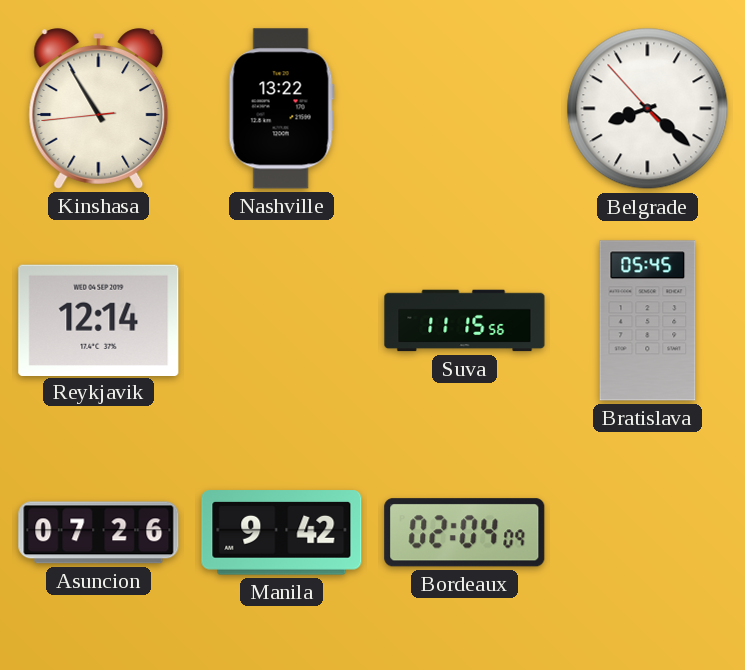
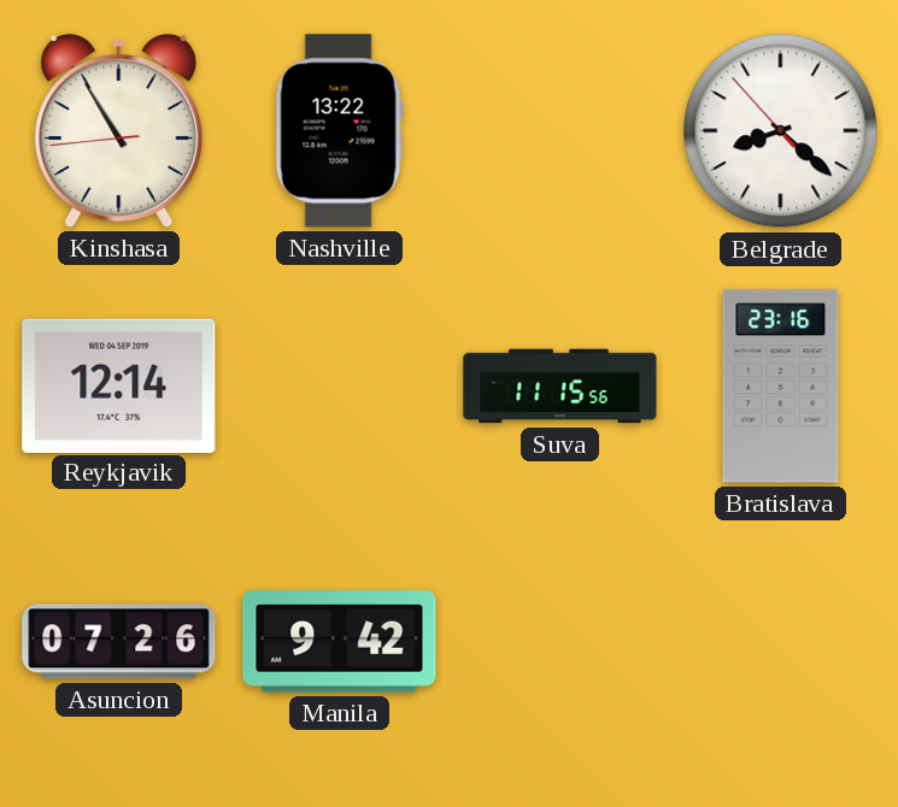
Bratislava: 05:45 -> 23:16 (781, 387)
Bordeaux: 02:04 -> none (465, 533)
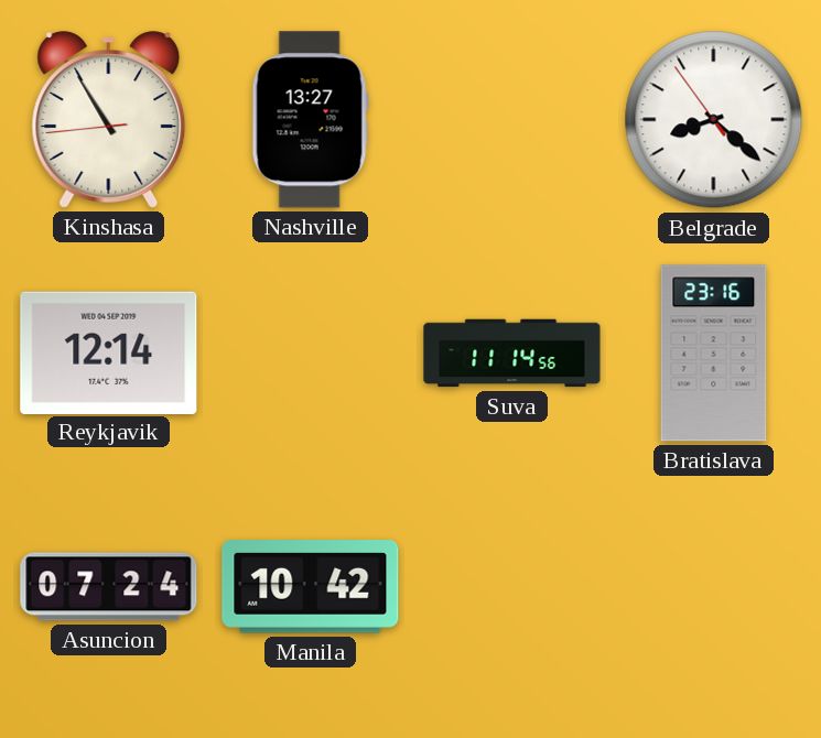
Nashville: 13:22 -> 13:27 (310, 120)
Belgrade: 8:21:53 -> 8:21:54 (714, 120)
Suva: 11:15 -> 11:14 (512, 354)
Asuncion: 07:26 -> 07:24 (109, 587)
Manila: 9:42 -> 10:42 (311, 587)
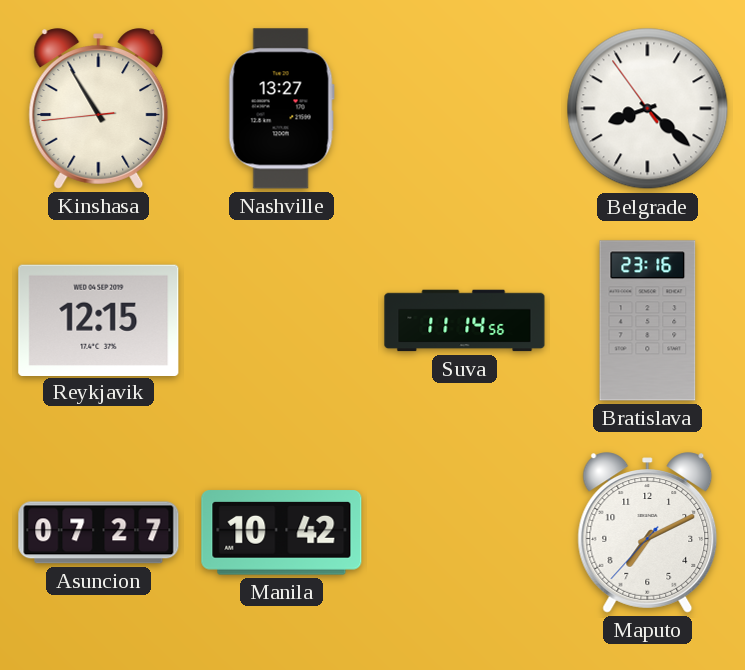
Reykjavik: 12:14 -> 12:15 (99, 320)
Asuncion: 07:24 -> 07:27 (99, 533)
Maputo: none -> 7:10 (648, 533)
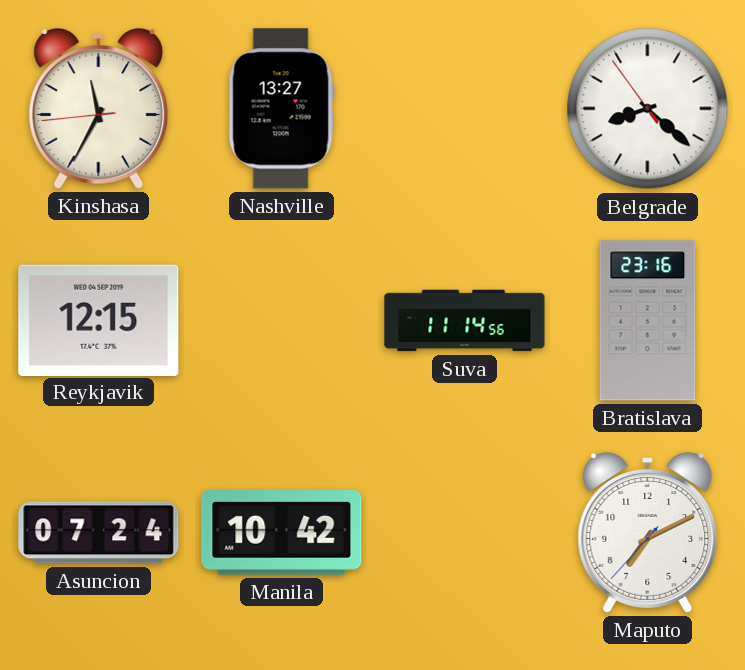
Kinshasa: 10:54 -> 11:34 (99, 109)
Asuncion: 07:27 -> 07:24 (99, 533)
